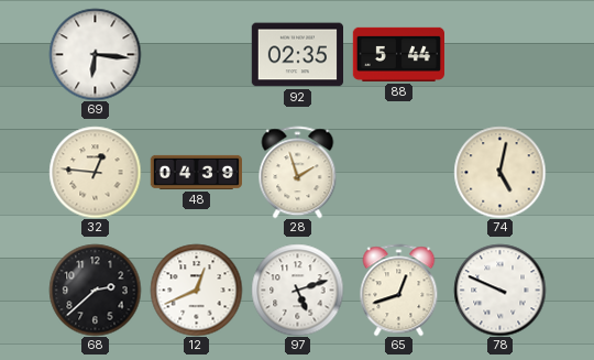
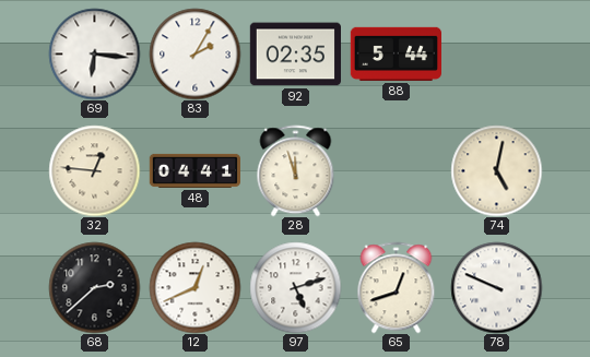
83: none -> 2:05 (194, 53)
48: 04:39 -> 04:41 (194, 170)
28: 1:57 -> 11:57 (296, 170)
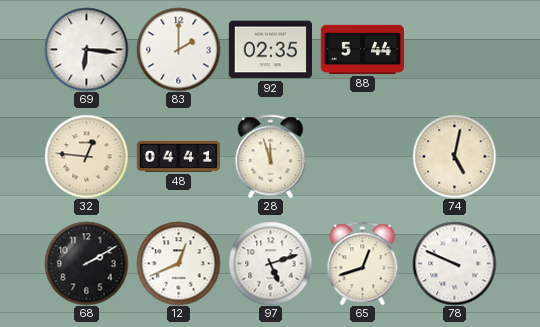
83: 2:05 -> 2:00 (178, 49)
68: 2:38 -> 2:10 (86, 263)
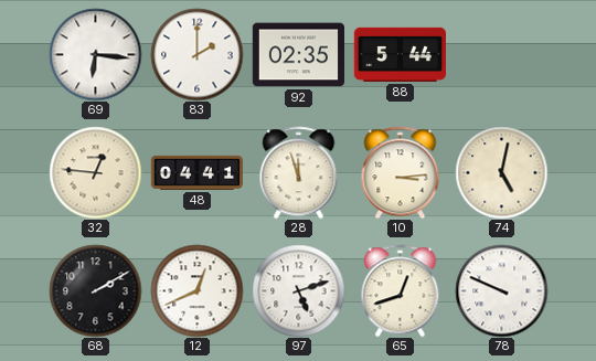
10: none -> 3:14 (401, 172)
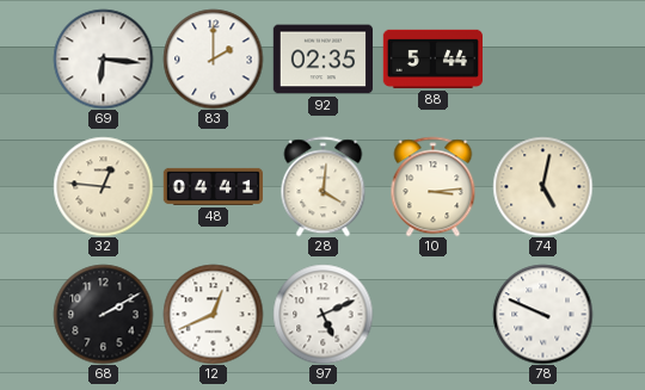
28: 11:57 -> 4:01 (324, 186)
97: 5:12 -> 5:11 (322, 314)
65: 12:42 -> none (401, 290)
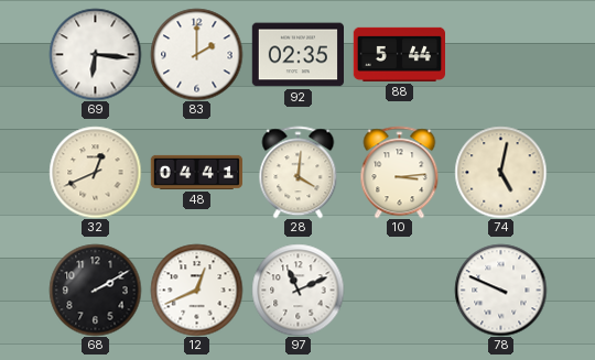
32: 12:46 -> 12:41 (95, 172)
97: 5:11 -> 11:11 (297, 290)
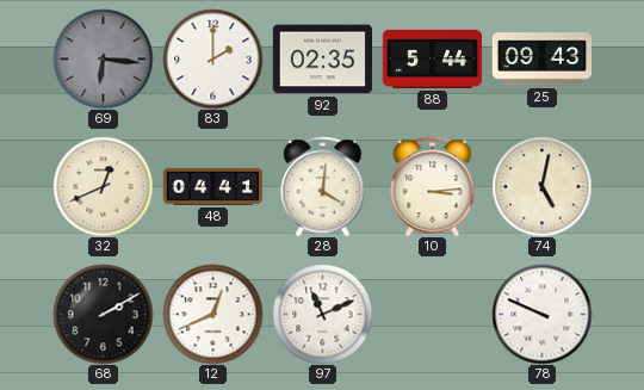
69 dial: white -> grey (103, 58)
25: none -> 09:43 (541, 60)
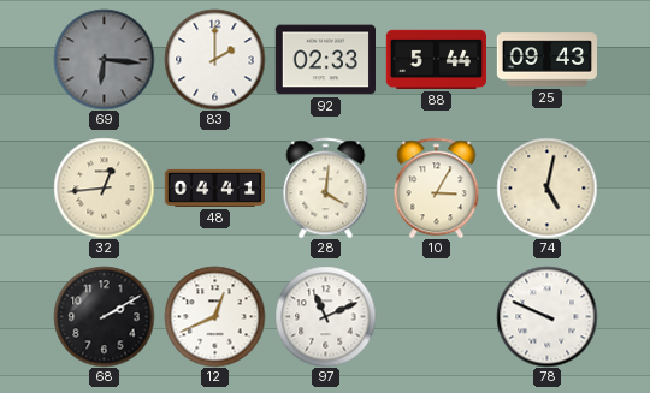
92: 02:35 -> 02:33 (325, 60)
32: 12:41 -> 12:44 (104, 187)
10: 3:14 -> 3:05 (437, 187)
